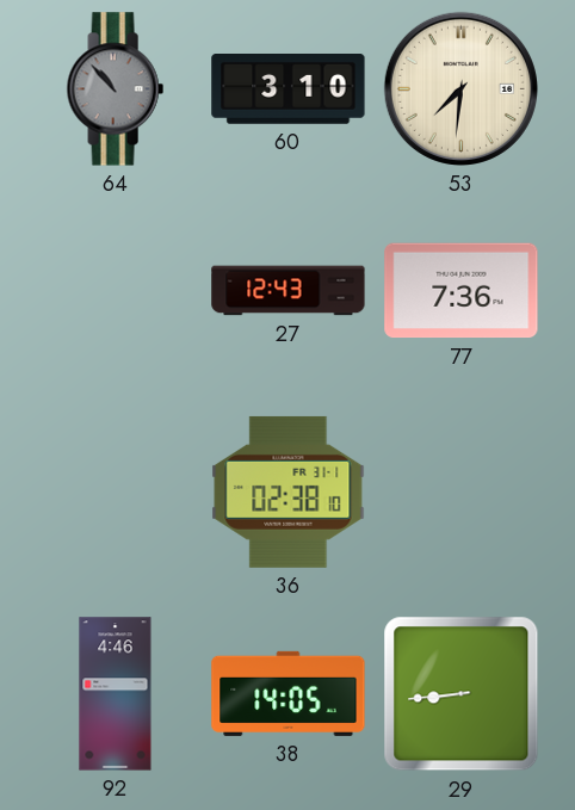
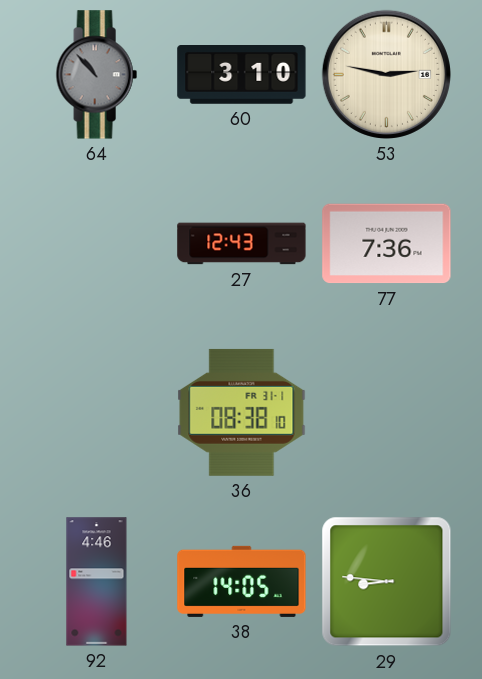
53: 7:31 -> 2:47 (386, 74)
36: 02:38 -> 08:38 (242, 412)
29: 8:44 -> 8:46 (387, 582)
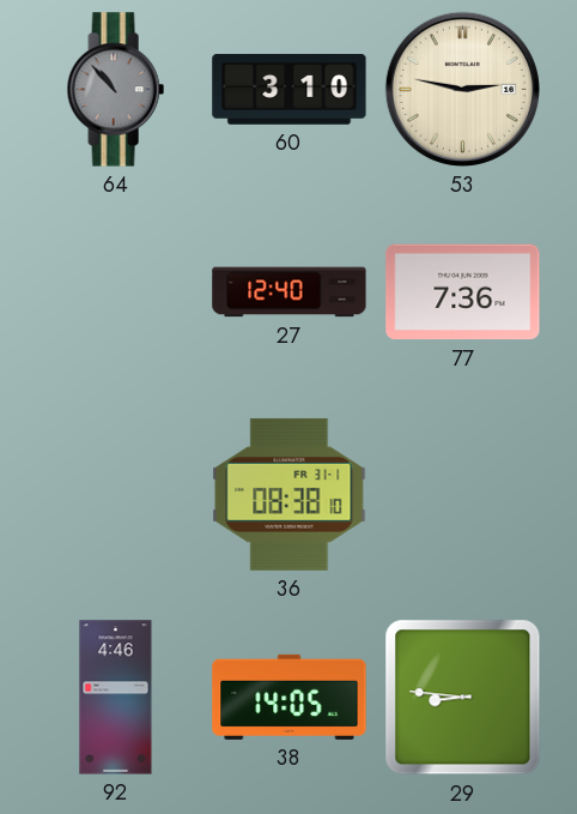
27: 12:43 -> 12:40 (290, 293)
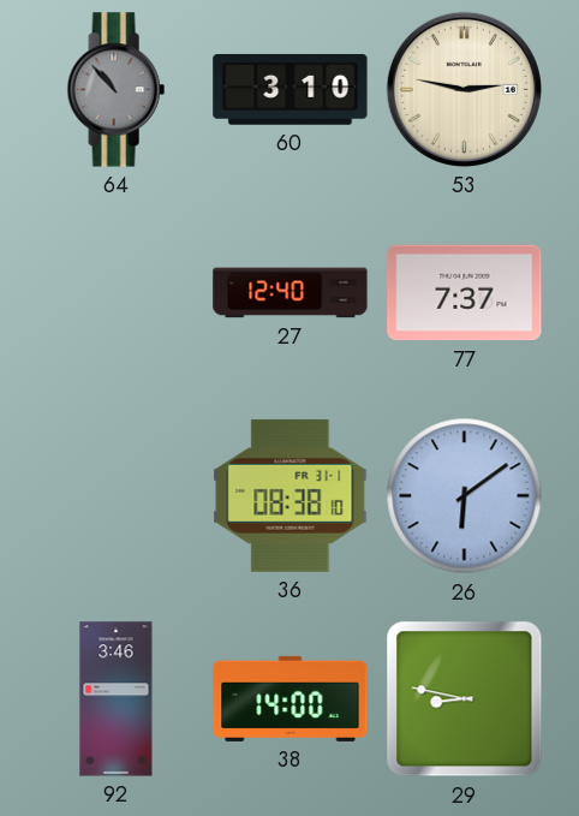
77: 7:36 -> 7:37 (465, 293)
26: none -> 6:09 (465, 496)
92: 4:46 -> 3:46 (117, 699)
38: 14:05 -> 14:00 (291, 698)
29: 8:46 -> 8:47 (465, 699)
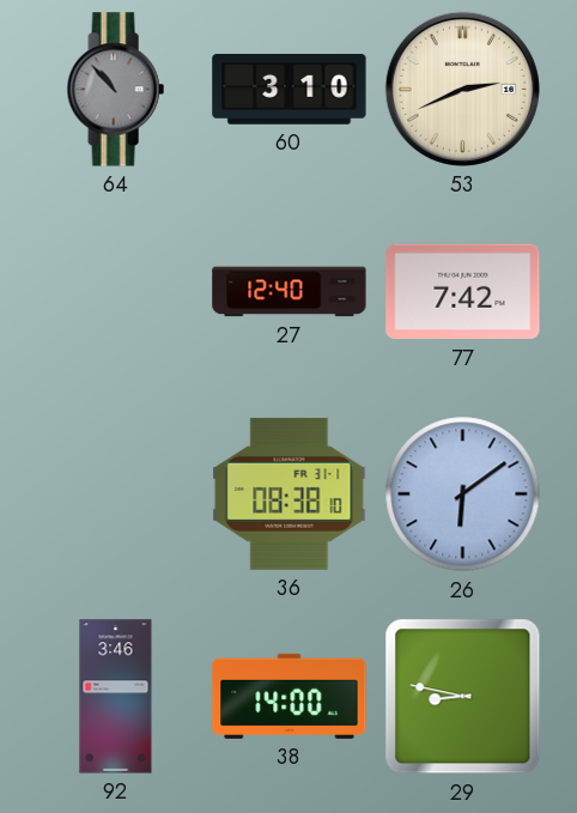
53: 2:47 -> 2:41 (462, 89)
77: 7:37 -> 7:42 (463, 292)
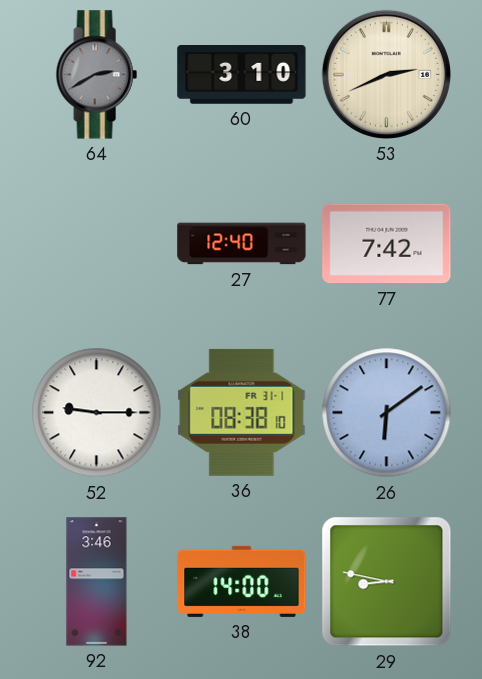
64: 10:53 -> 2:40 (96, 75)
52: none -> 9:15 (97, 413)
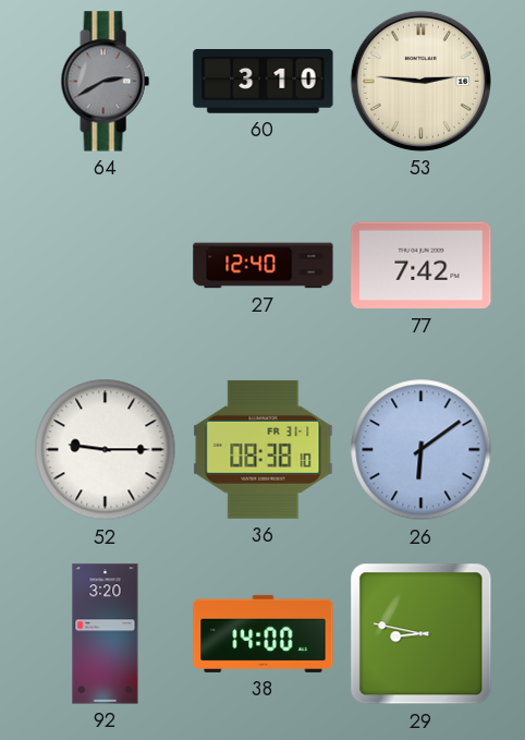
53: 2:41 -> 2:46 (420, 81)
92: 3:46 -> 3:20 (106, 634)
